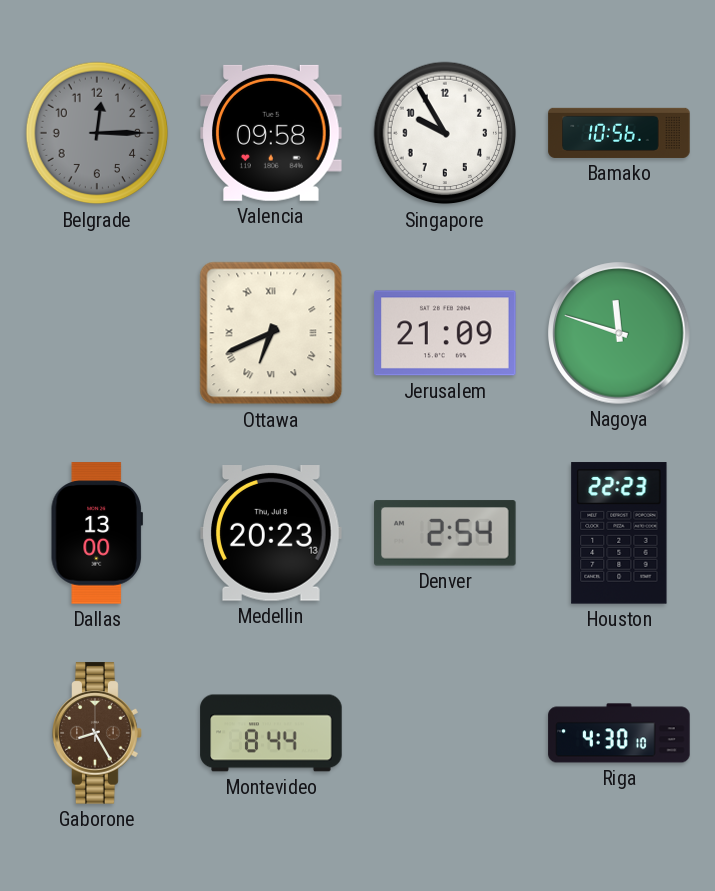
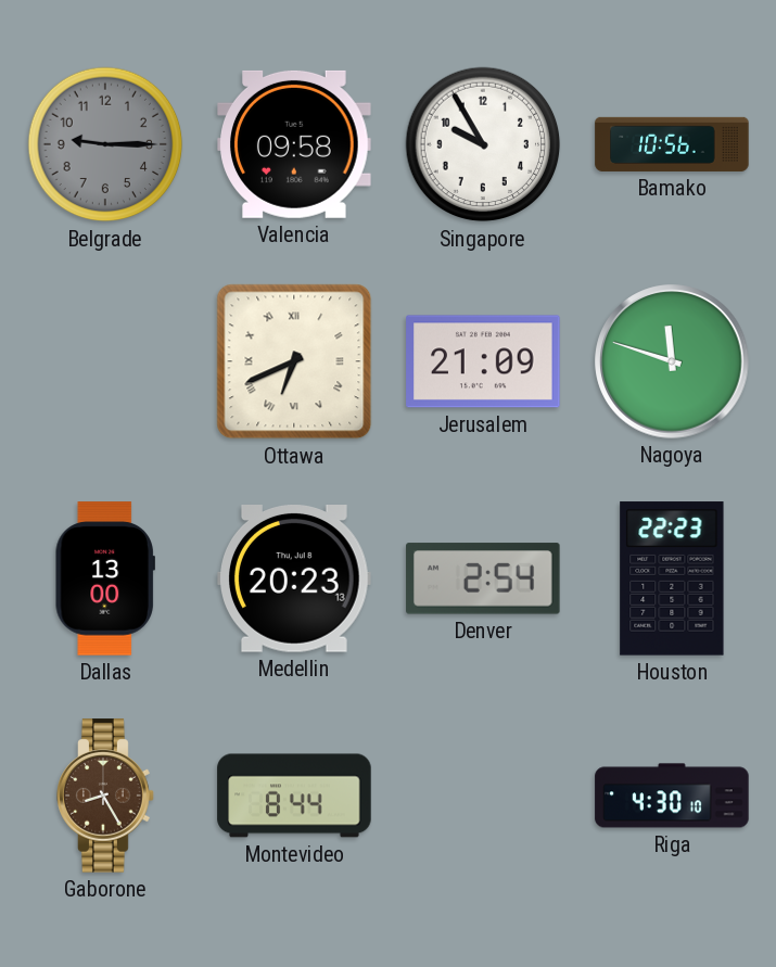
Belgrade: 12:15 -> 9:15 (105, 144)
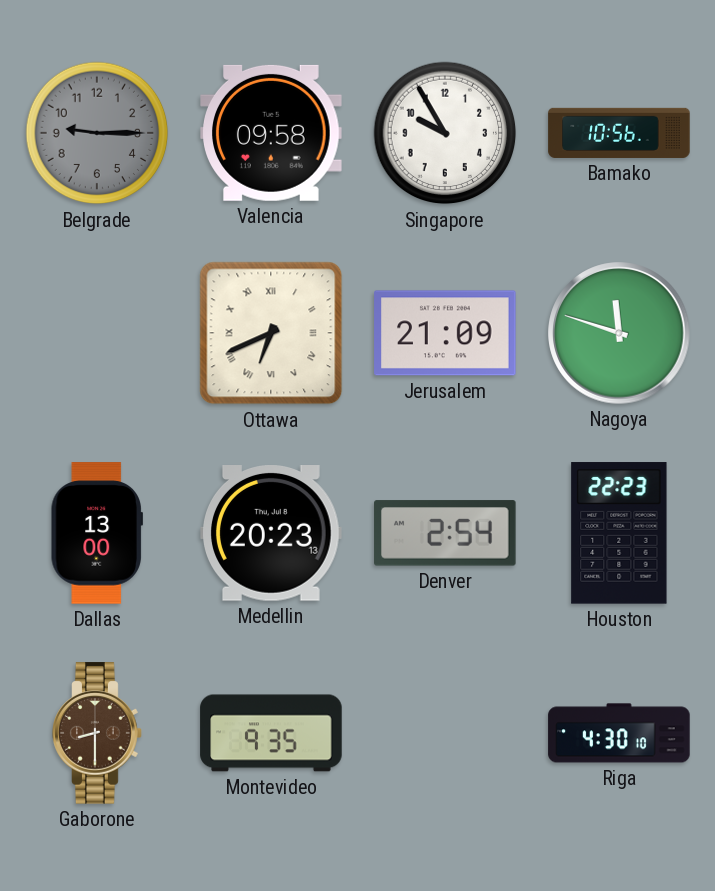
Gaborone: 8:25 -> 8:30 (97, 733)
Montevideo: 8:44 -> 9:35 (271, 733)
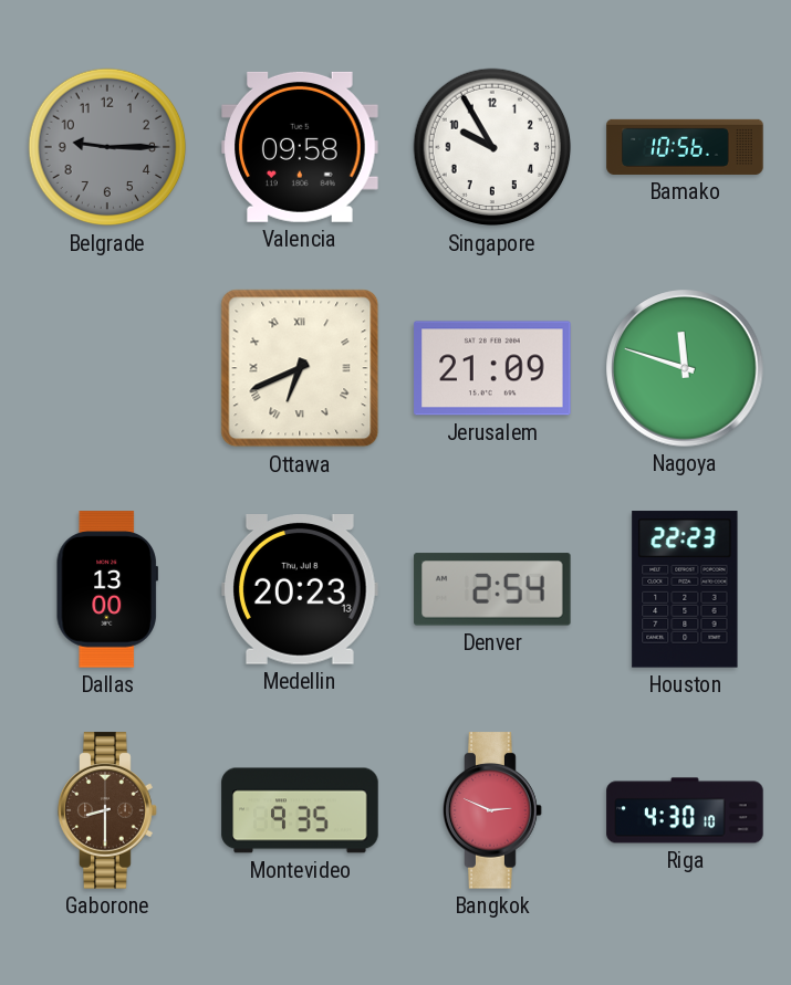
Bangkok: none -> 2:49 (492, 810)
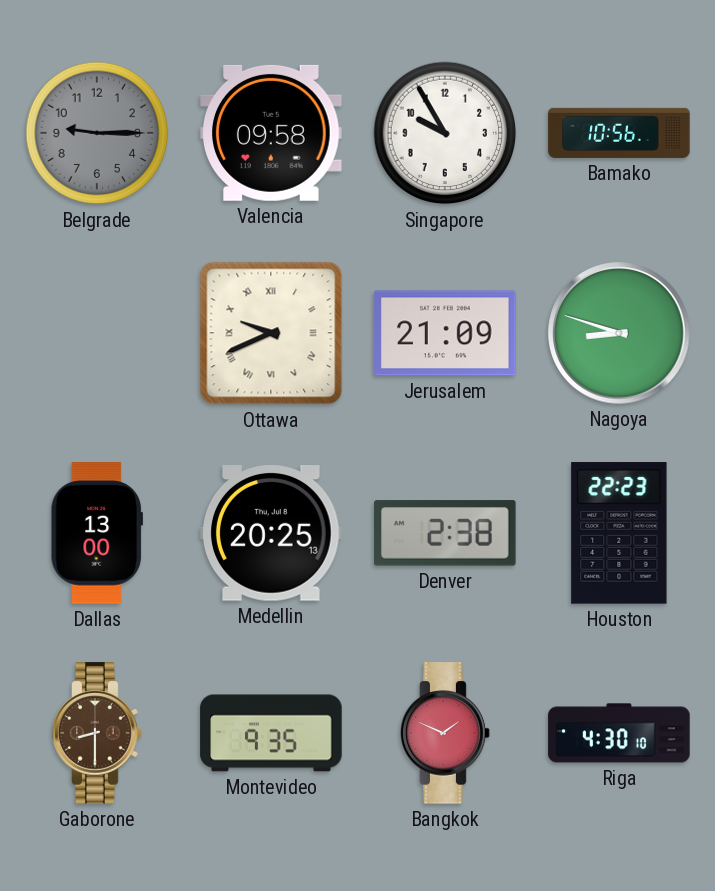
Ottawa: 6:41 -> 9:41 (271, 333)
Nagoya: 11:48 -> 8:48 (619, 333)
Medellin: 20:23 -> 20:25 (271, 534)
Denver: 2:54 -> 2:38 (445, 533)
Bangkok: 2:49 -> 1:49 (445, 733)
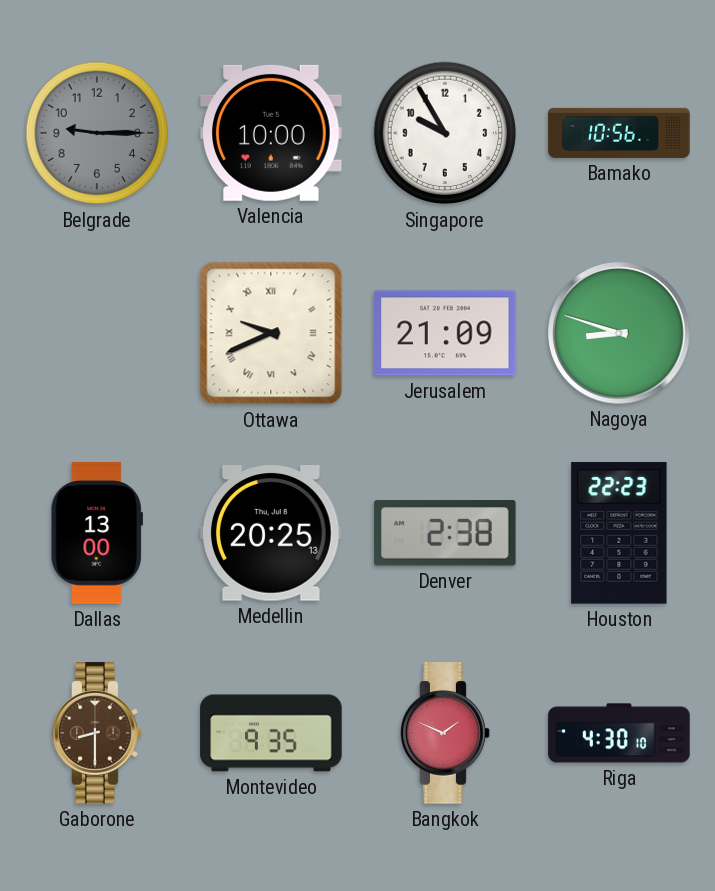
Valencia: 09:58 -> 10:00 (271, 133)
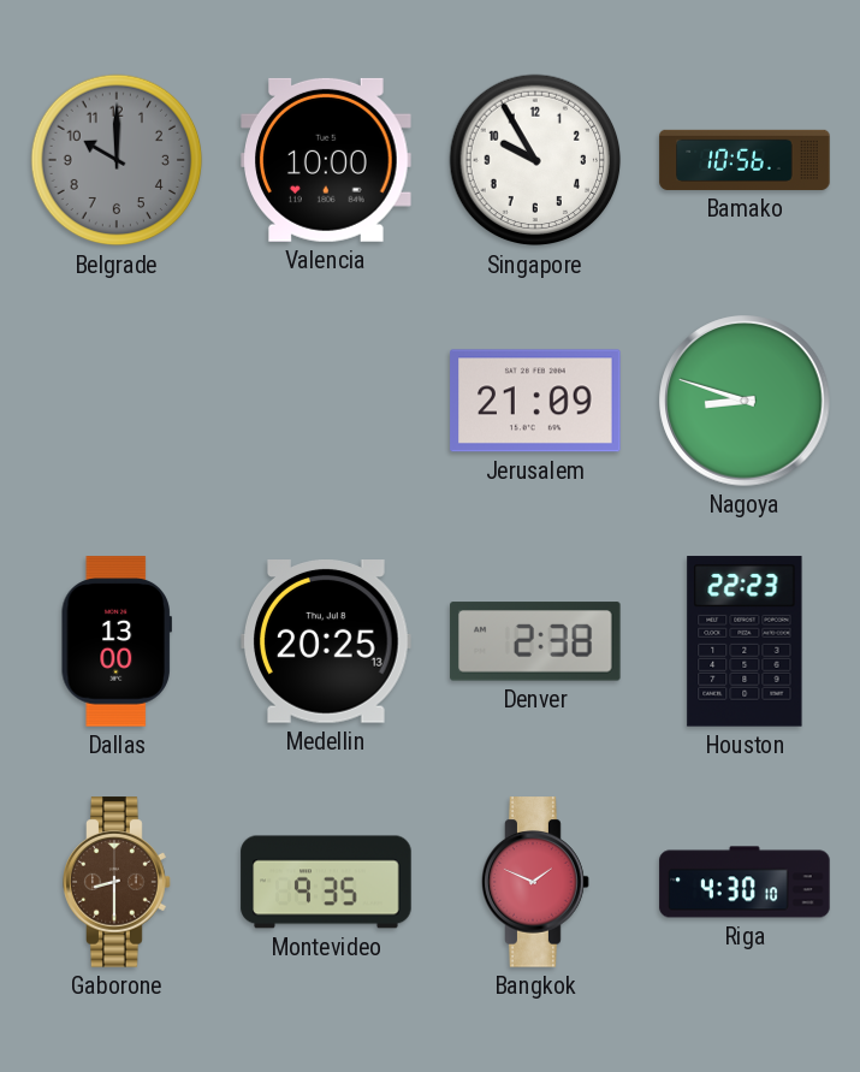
Belgrade: 9:15 -> 10:00 (117, 160)
Ottawa: 9:41 -> none (271, 333)
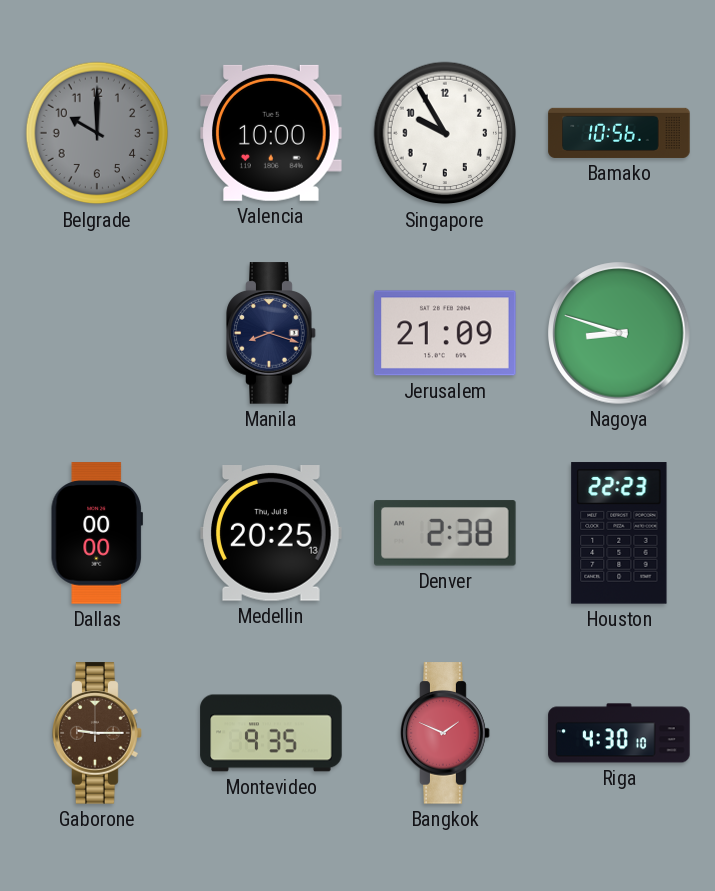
Manila: none -> 8:18 (271, 333)
Dallas: 13:00 -> 00:00 (97, 533)
Gaborone: 8:30 -> 9:15 (97, 733)
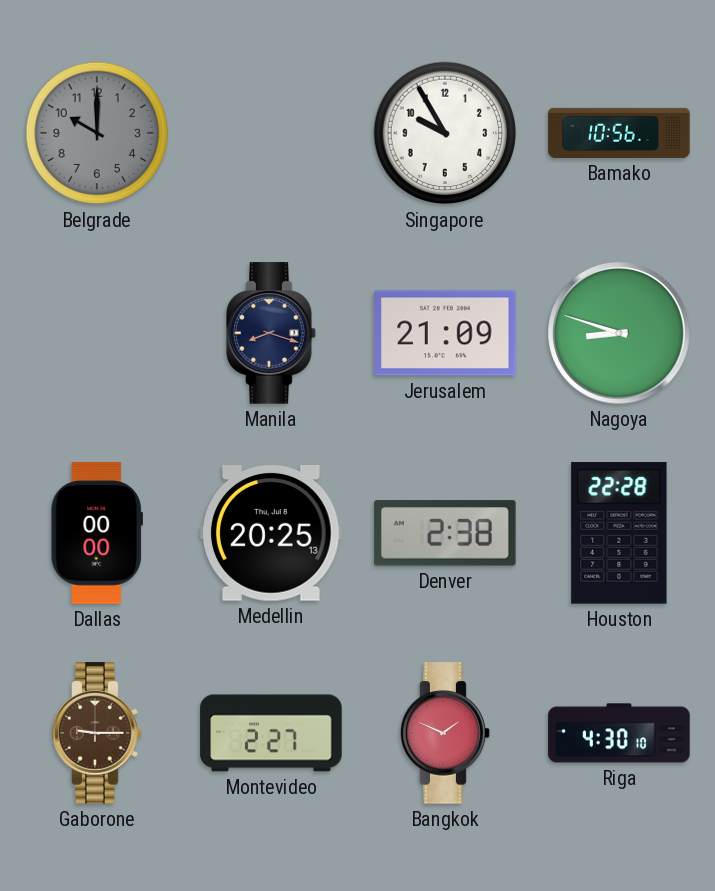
Valencia: 10:00 -> none (271, 133)
Houston: 22:23 -> 22:28 (619, 533)
Montevideo: 9:35 -> 2:27 (271, 733)
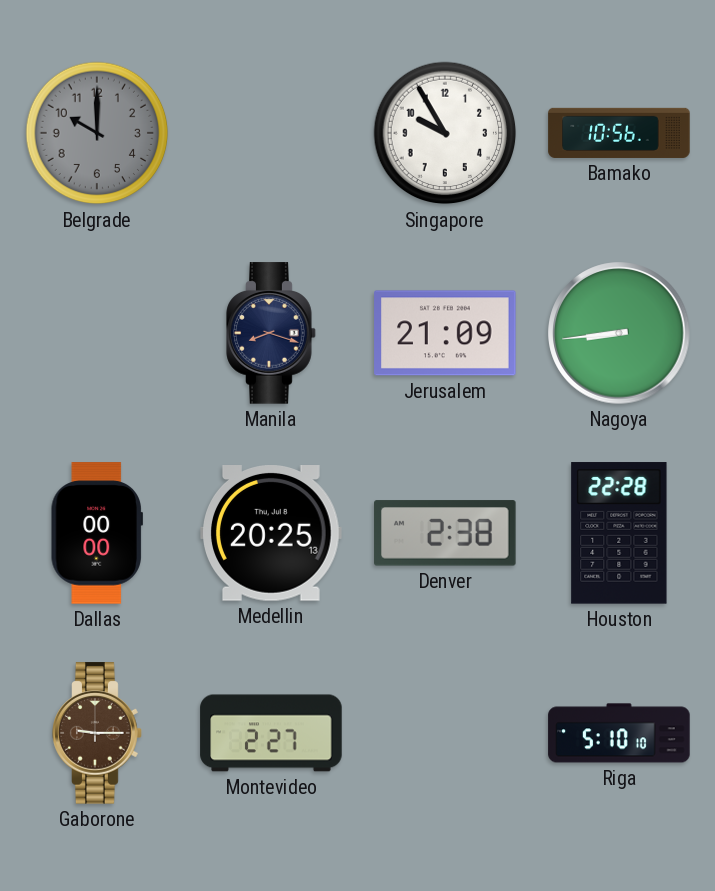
Nagoya: 8:48 -> 8:44 (619, 333)
Bangkok: 1:49 -> none (445, 733)
Riga: 4:30 -> 5:10 (619, 733)
